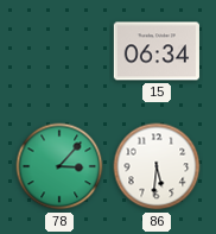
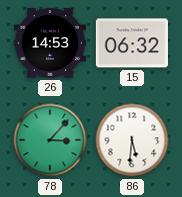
26: none -> 14:53 (50, 43)
15: 06:34 -> 06:32 (132, 43)
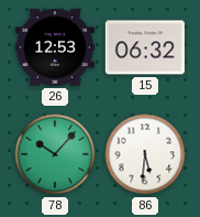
26: 14:53 -> 12:53 (55, 47)
78: 3:07 -> 10:07 (55, 154)
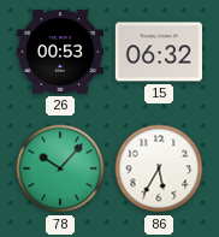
26: 12:53 -> 00:53 (60, 52)
86: 5:31 -> 5:35 (159, 168)
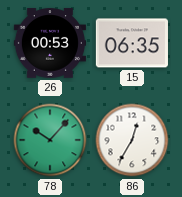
15: 06:32 -> 06:35 (132, 43)
86: 5:35 -> 12:35 (132, 140)
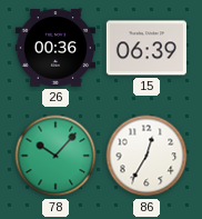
26: 00:53 -> 00:36 (55, 48)
15: 06:35 -> 06:39 (147, 48)
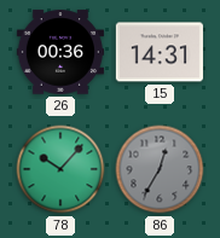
15: 06:39 -> 14:31 (160, 52)
86 dial: white -> grey (160, 169)
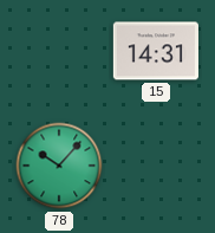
26: 00:36 -> none (60, 52)
86: 12:35 -> none (160, 169)
